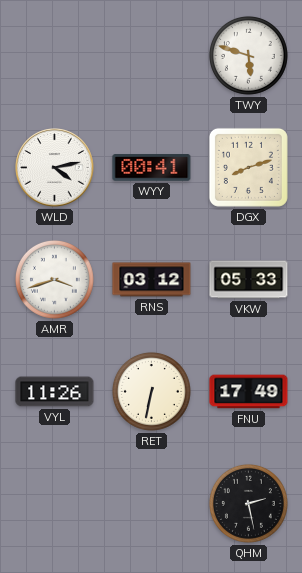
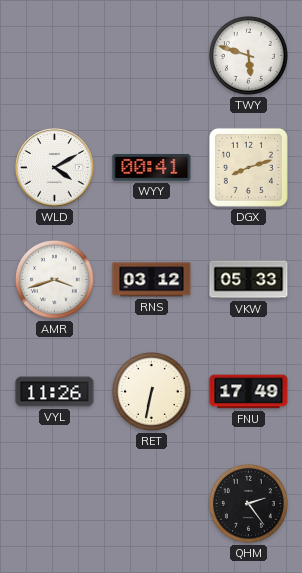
WLD: 4:13 -> 4:10 (55, 168)
QHM: 2:28 -> 2:24 (248, 503)
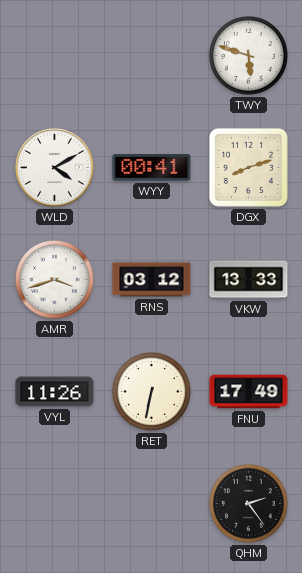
VKW: 05:33 -> 13:33 (249, 280)
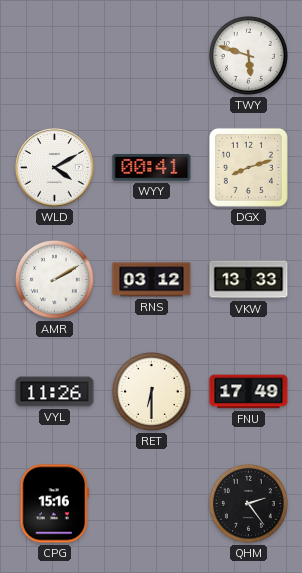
AMR: 3:42 -> 2:10 (54, 279)
RET: 6:32 -> 6:30 (151, 391)
CPG: none -> 15:16 (54, 504)
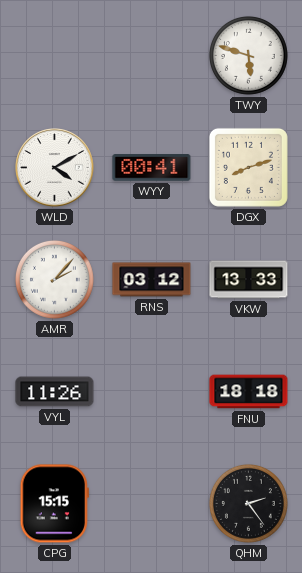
AMR: 2:10 -> 2:07 (54, 279)
RET: 6:30 -> none (151, 391)
FNU: 17:49 -> 18:18 (249, 392)
CPG: 15:16 -> 15:15 (54, 504)
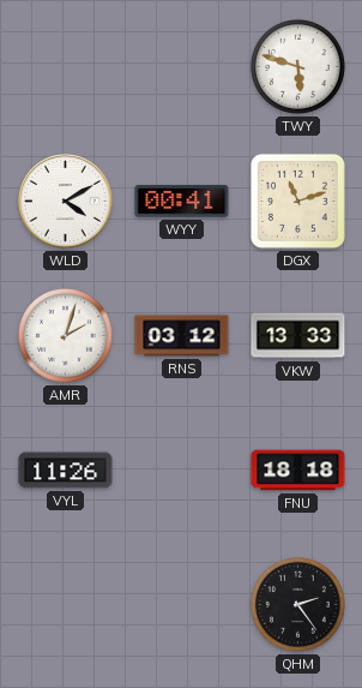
DGX: 8:12 -> 11:12 (297, 201)
AMR: 2:07 -> 2:03 (65, 335)
CPG: 15:15 -> none (54, 504)
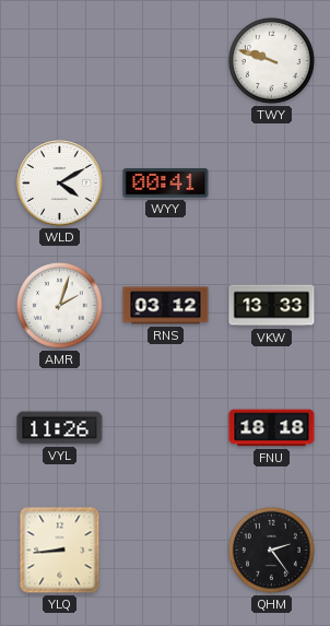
TWY: 5:48 -> 9:48 (271, 60)
DGX: 11:12 -> none (297, 201)
YLQ: none -> 8:44 (60, 551)
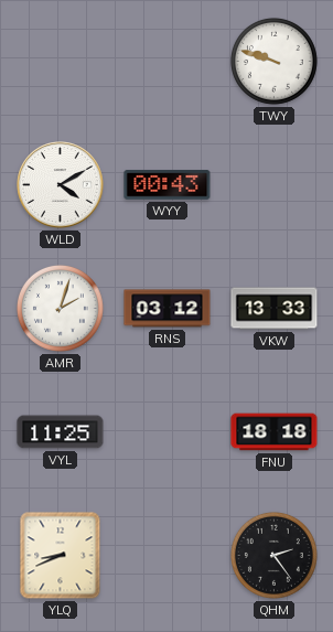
WYY: 00:41 -> 00:43 (168, 185)
VYL: 11:26 -> 11:25 (61, 432)
YLQ: 8:44 -> 8:41 (61, 556)
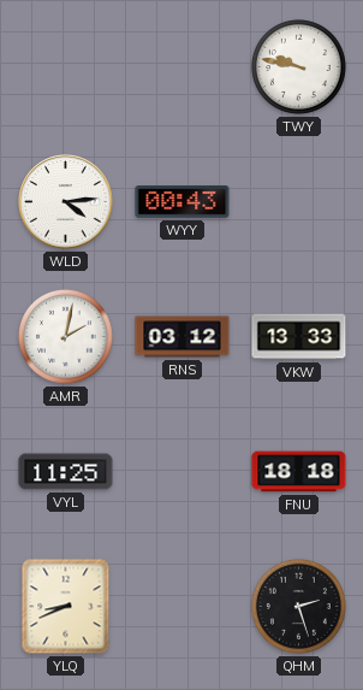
TWY: 9:48 -> 9:47 (298, 66)
WLD: 4:10 -> 4:14 (66, 202)
AMR: 2:03 -> 2:02 (65, 336)
QHM: 2:24 -> 2:27 (298, 606)
